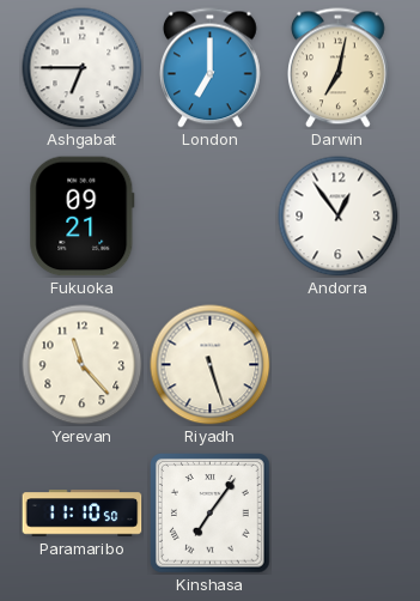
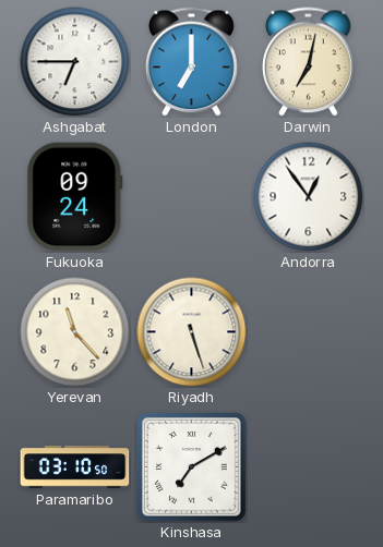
Fukuoka: 09:21 -> 09:24 (75, 197)
Paramaribo: 11:10 -> 03:10 (75, 467)
Kinshasa: 7:06 -> 7:10 (192, 467)
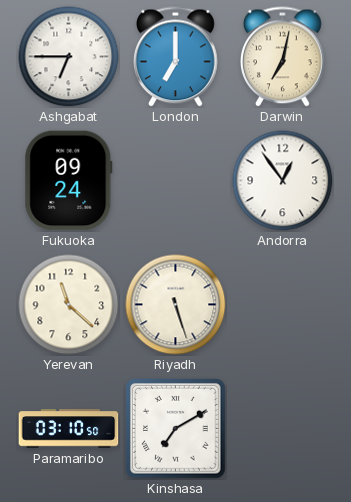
Yerevan: 11:23 -> 11:22 (69, 305)
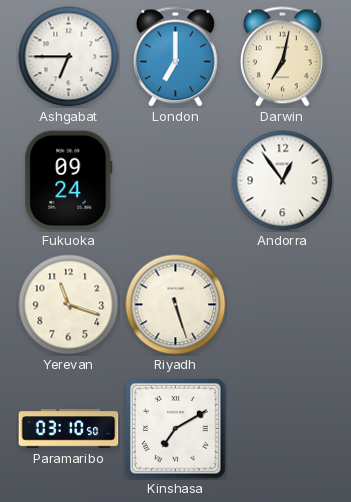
Yerevan: 11:22 -> 11:18 (69, 305)
